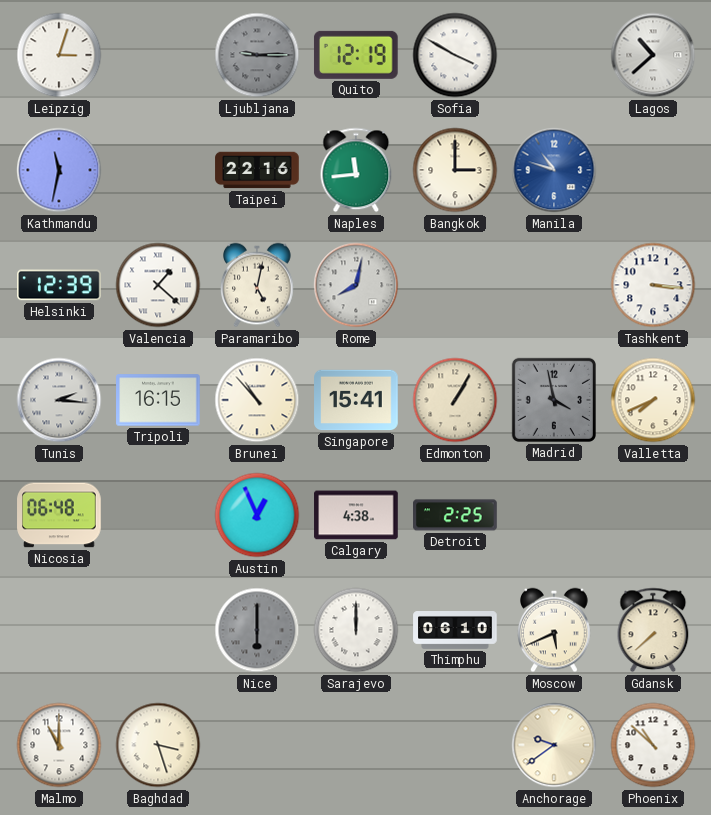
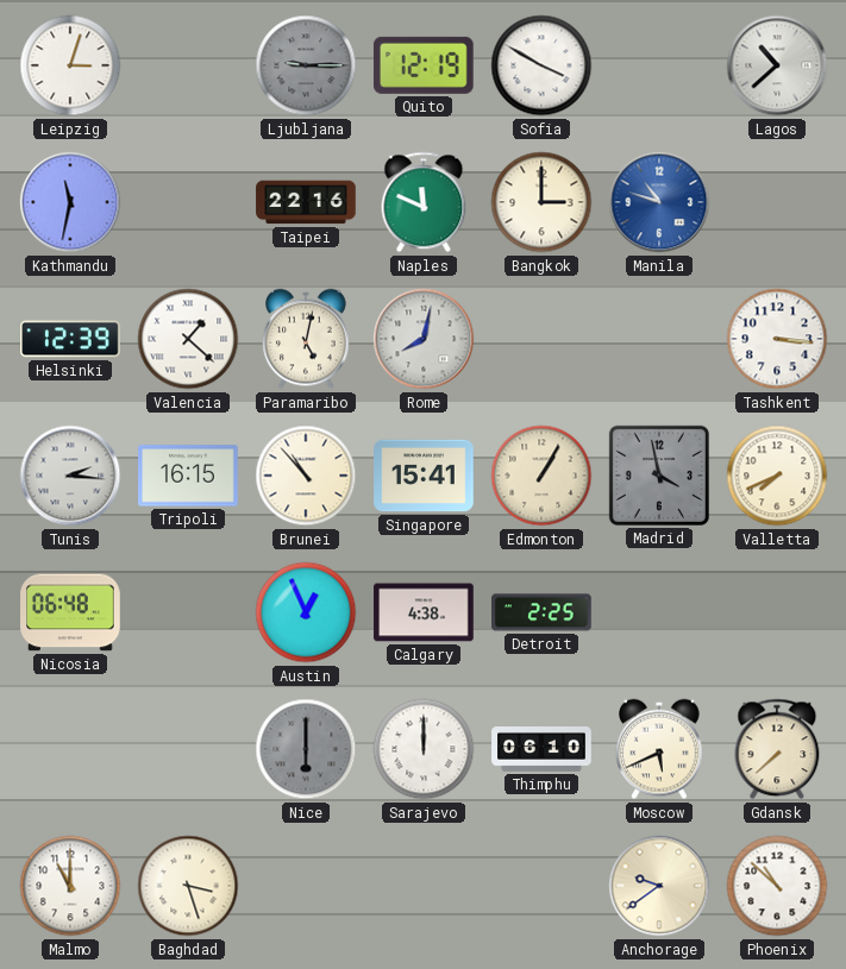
Naples: 11:44 -> 11:49 (424, 202)
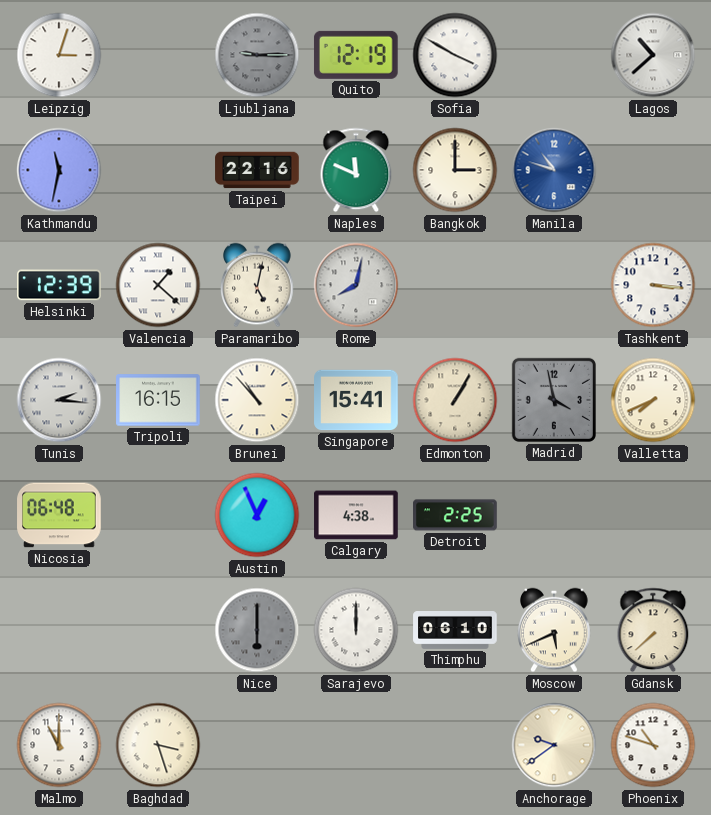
Phoenix: 10:52 -> 10:48 (653, 745)
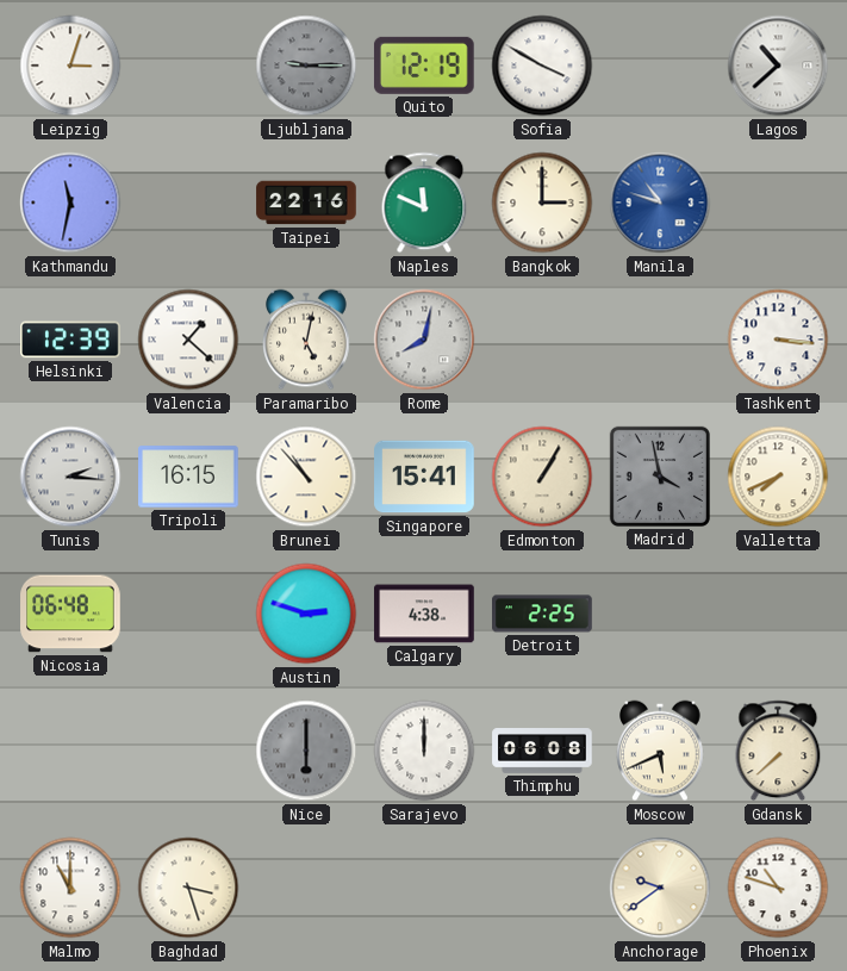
Austin: 12:56 -> 2:48 (306, 614)
Thimphu: 06:10 -> 06:08 (542, 752)
